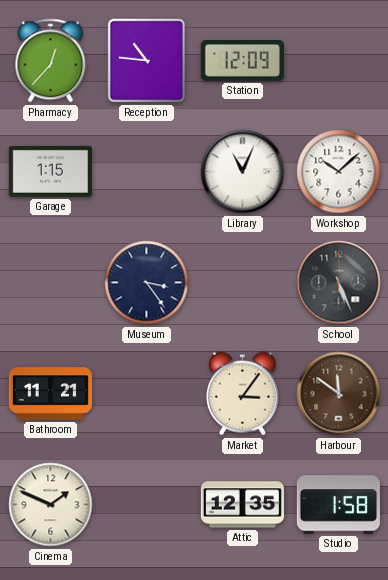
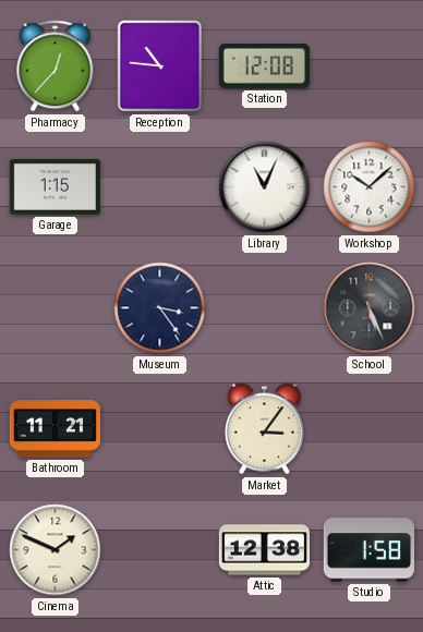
Station: 12:09 -> 12:08 (264, 66)
Harbour: 11:51 -> none (339, 394)
Attic: 12:35 -> 12:38 (264, 550)
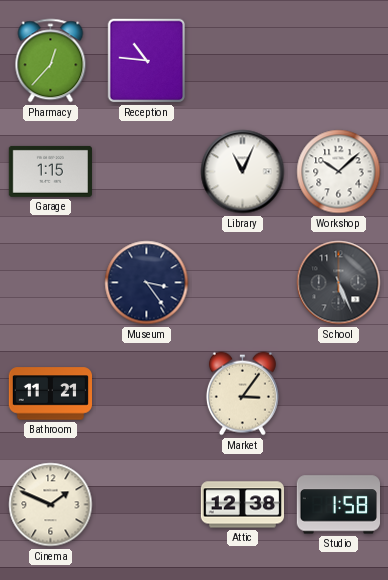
Station: 12:08 -> none (264, 66)
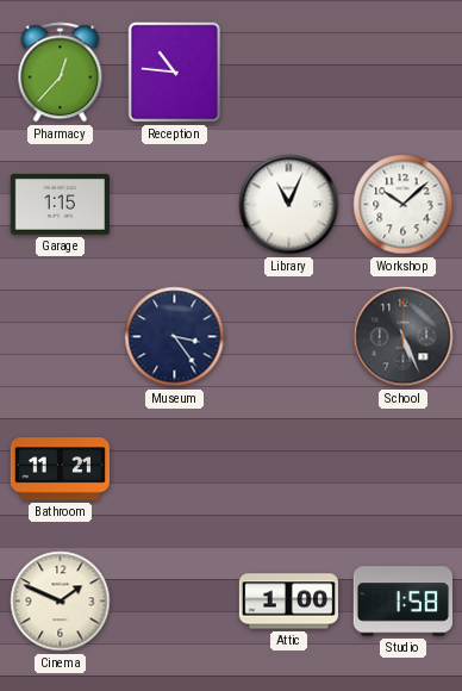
Market: 3:06 -> none (242, 394)
Attic: 12:38 -> 1:00 (288, 602)
